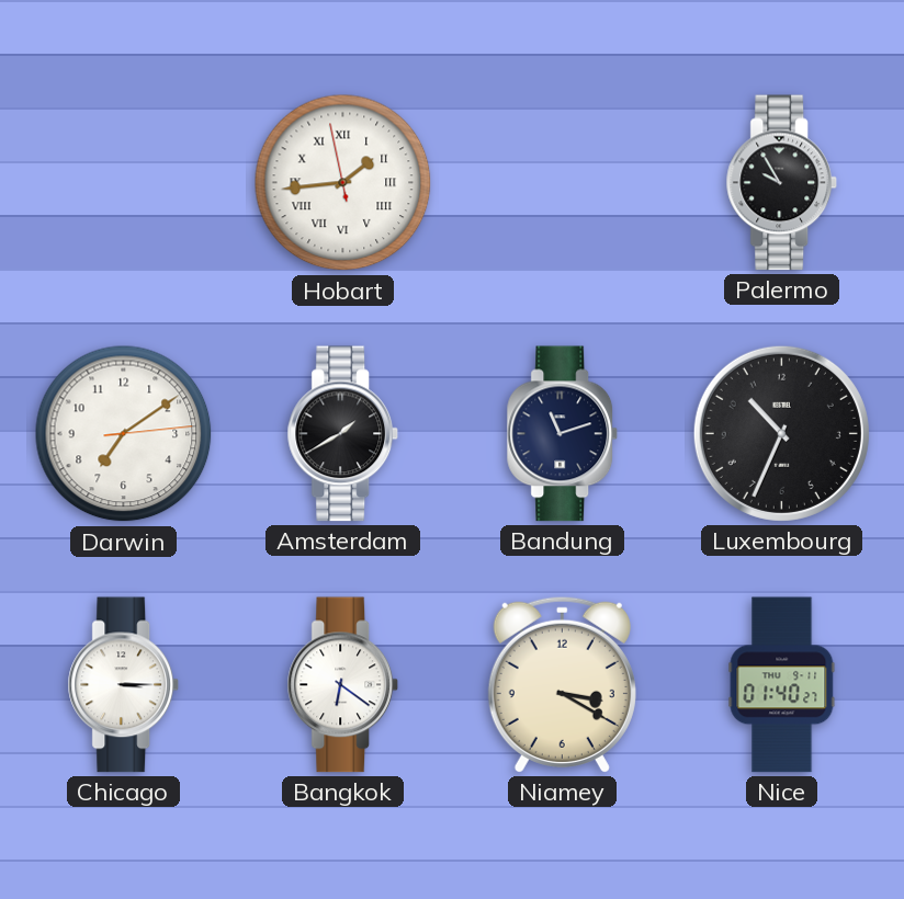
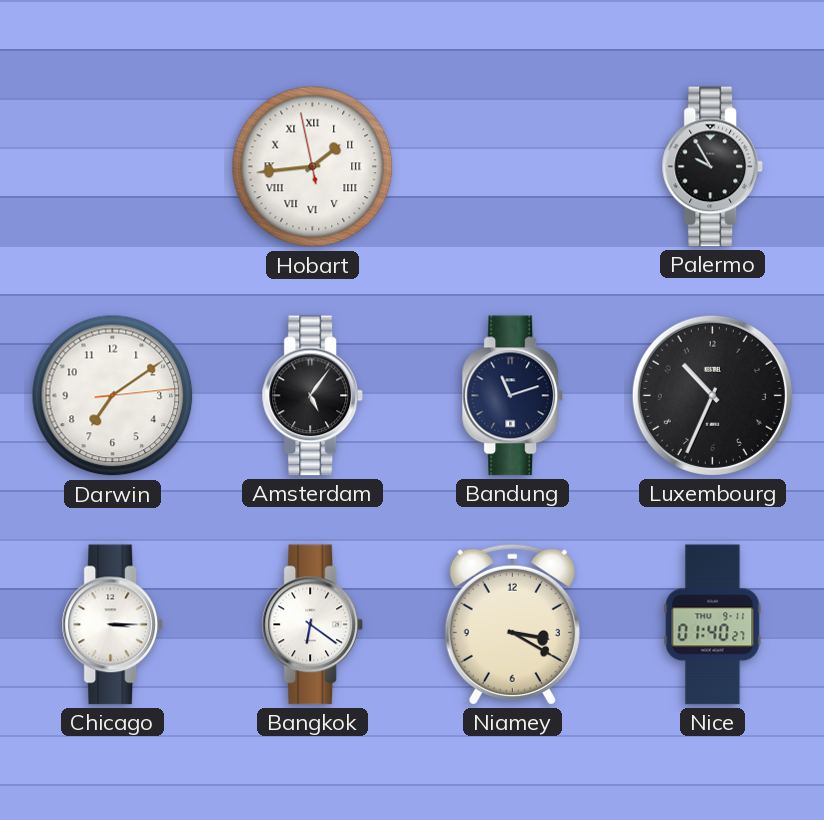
Amsterdam: 1:40 -> 5:06 (313, 396)
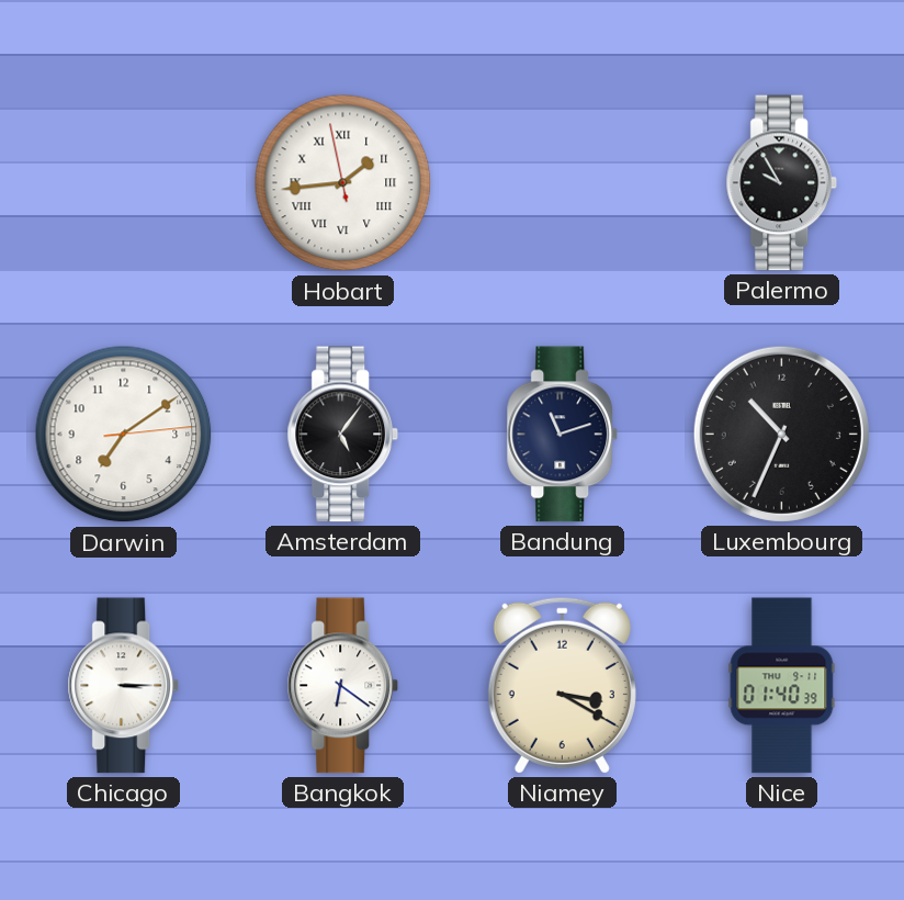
Nice: 01:40:27 -> 01:40:39 (782, 686)
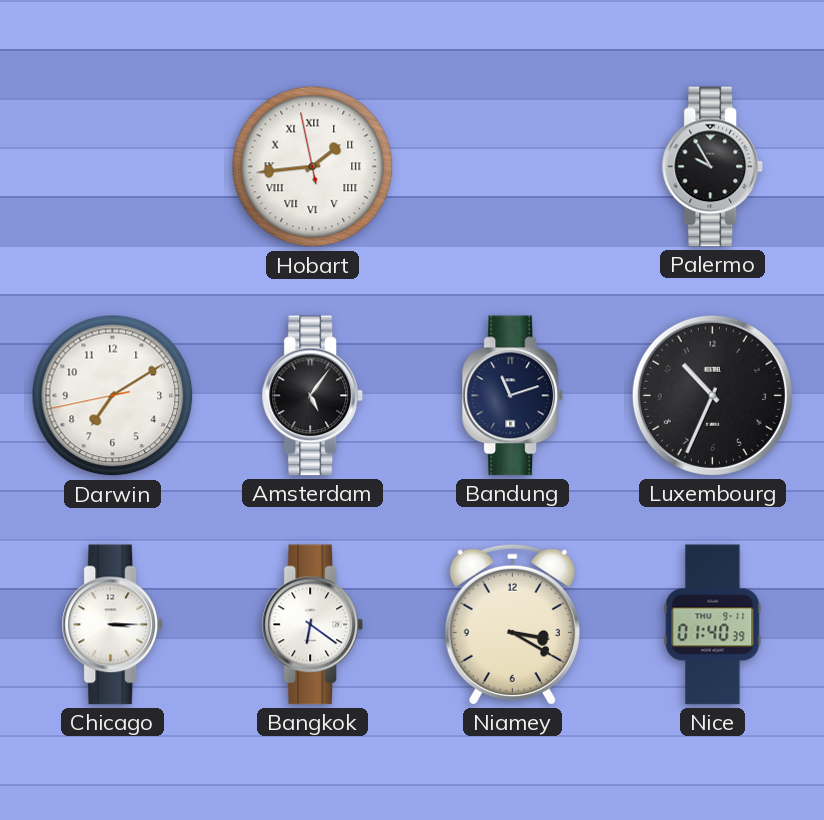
Darwin: 7:09:14 -> 7:09:43 (113, 396)
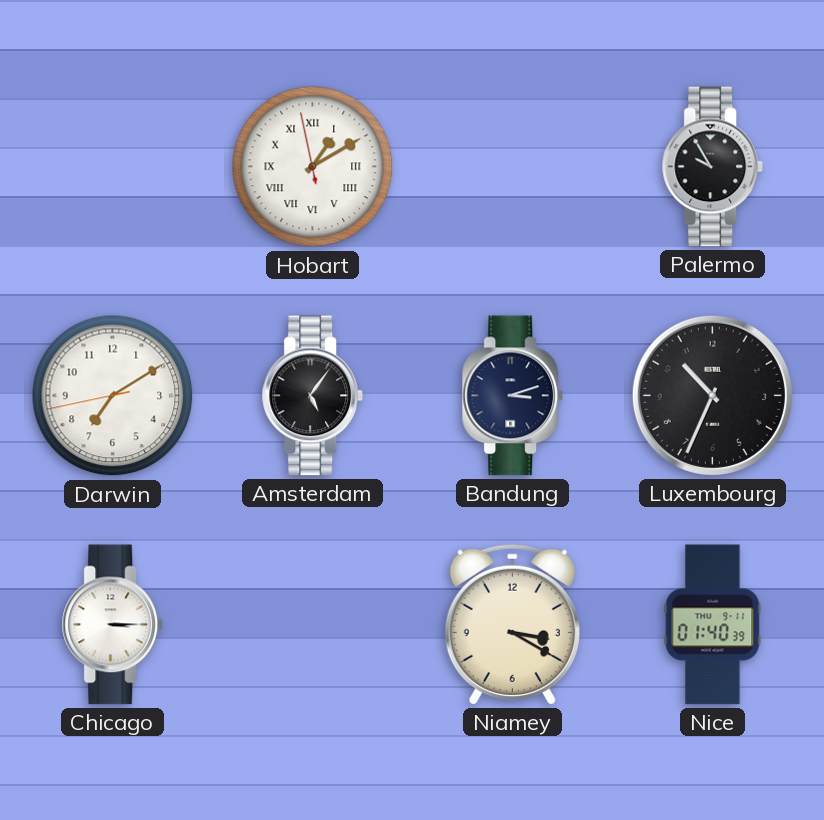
Hobart: 1:43 -> 1:09 (313, 167)
Bandung: 11:12 -> 3:12 (513, 396)
Bangkok: 6:21 -> none (313, 625)
